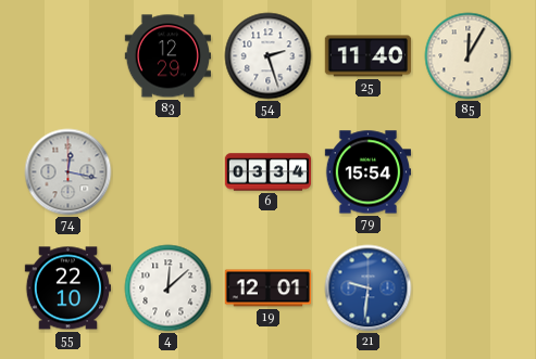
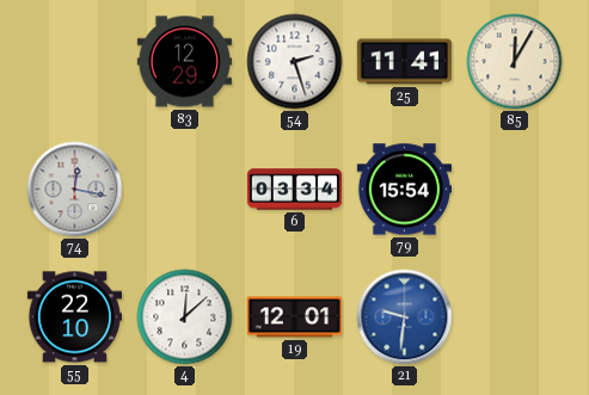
25: 11:40 -> 11:41 (405, 62)
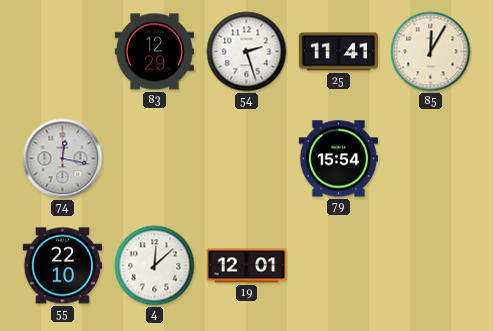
6: 03:34 -> none (295, 190)
21: 9:31 -> none (405, 317)
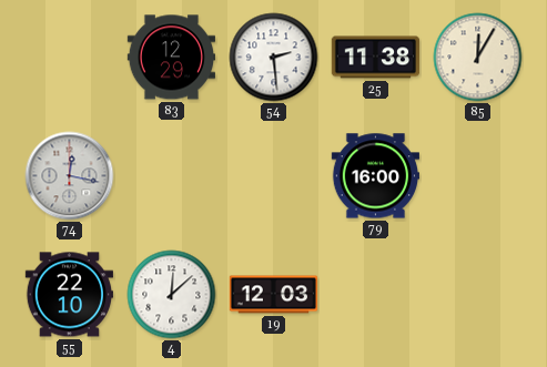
54: 2:27 -> 2:29 (274, 58)
25: 11:41 -> 11:38 (376, 58)
79: 15:54 -> 16:00 (375, 176)
19: 12:01 -> 12:03 (274, 295)
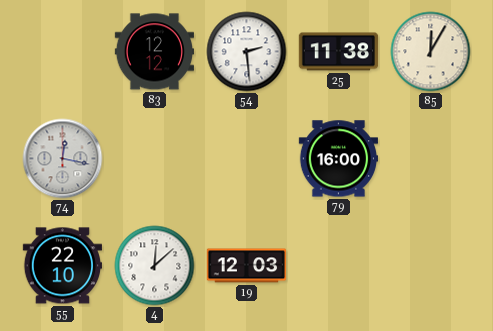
83: 12:29 -> 12:12 (154, 52)
